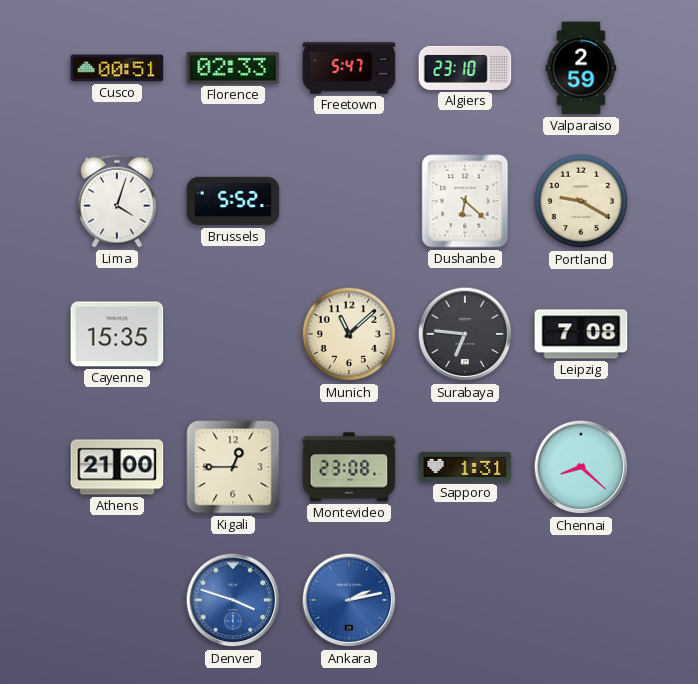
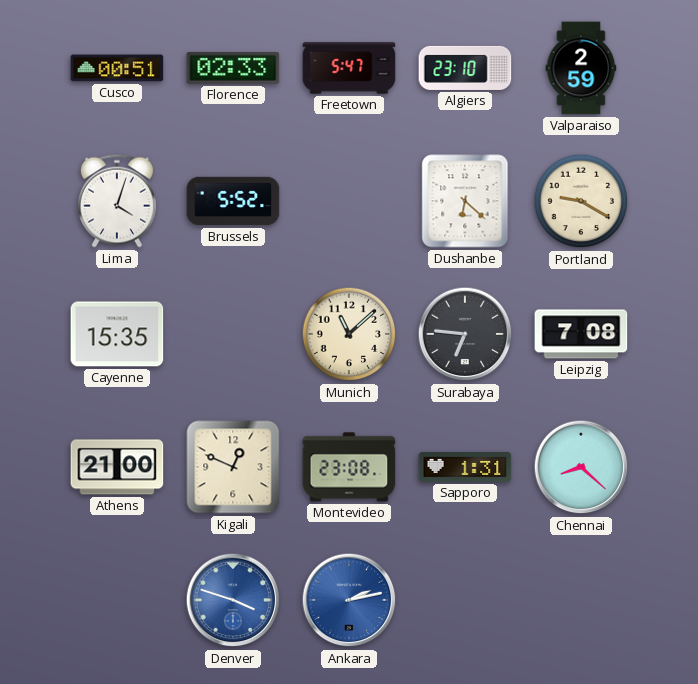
Kigali: 12:45 -> 12:49 (233, 467)
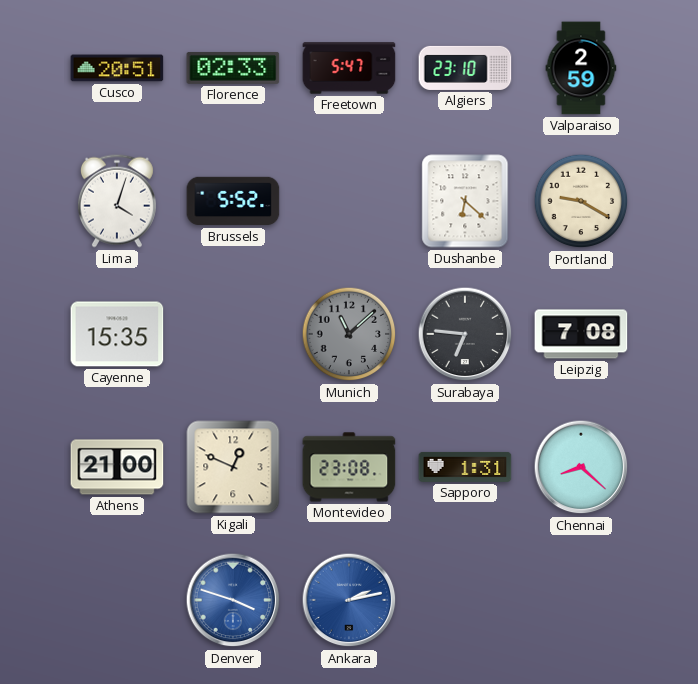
Cusco: 00:51 -> 20:51 (117, 68)
Munich dial: cream -> grey (349, 334)
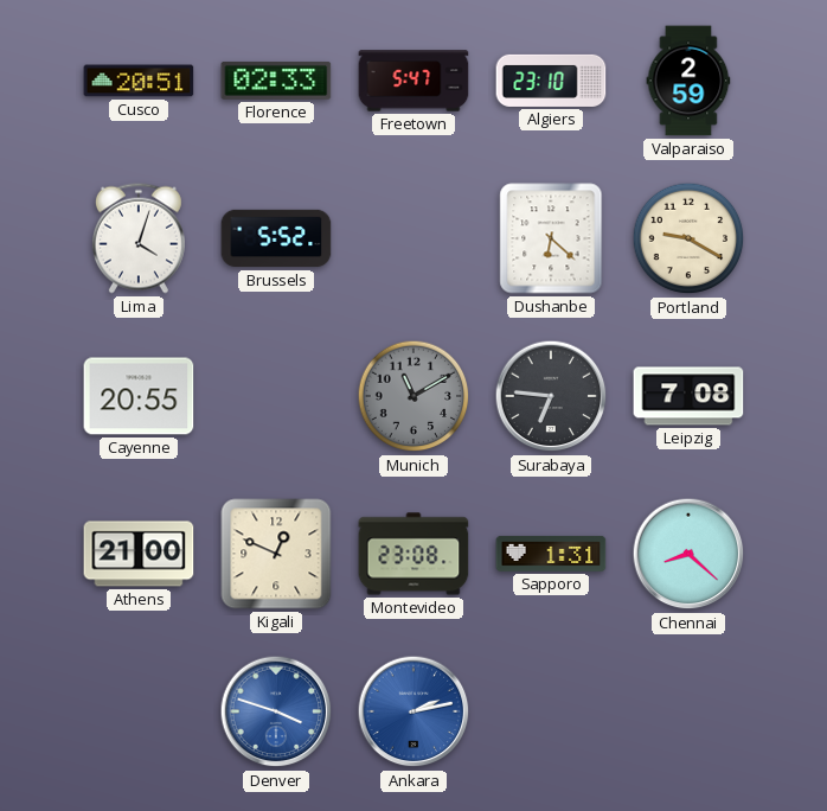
Cayenne: 15:35 -> 20:55 (139, 396)
Munich: 11:08 -> 11:10 (413, 396)
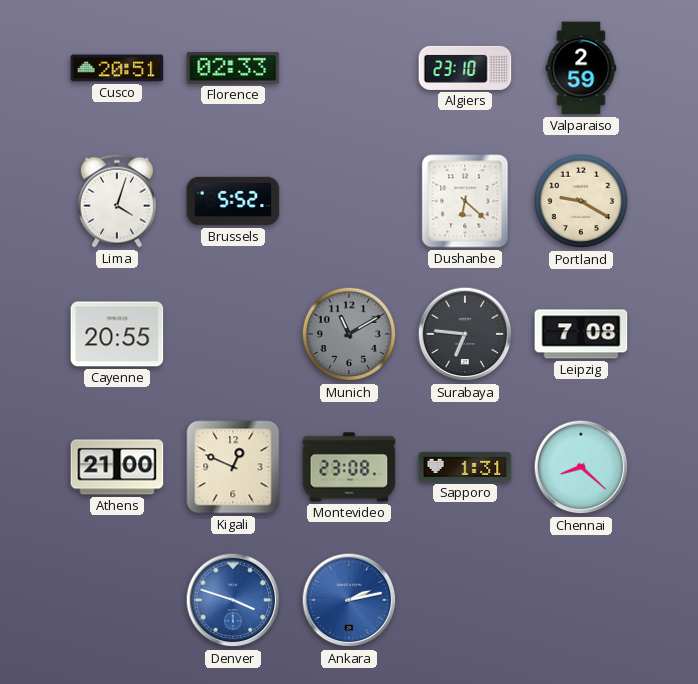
Freetown: 5:47 -> none (413, 81)
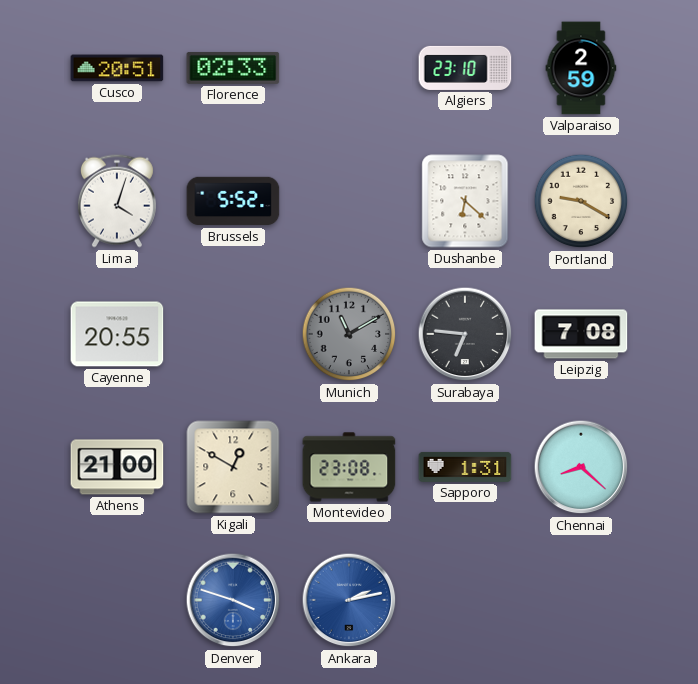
Kigali: 12:49 -> 12:50 (233, 467)
